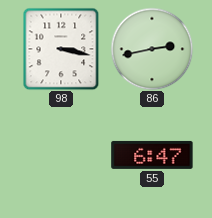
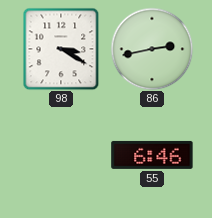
98: 3:17 -> 3:20 (61, 49)
55: 6:47 -> 6:46 (152, 155)
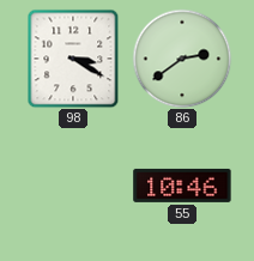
86: 2:43 -> 2:39 (182, 59)
55: 6:46 -> 10:46 (182, 186)
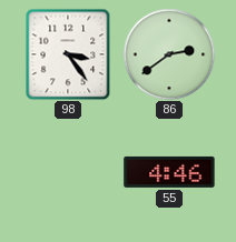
98: 3:20 -> 3:24 (68, 54)
55: 10:46 -> 4:46 (169, 172)
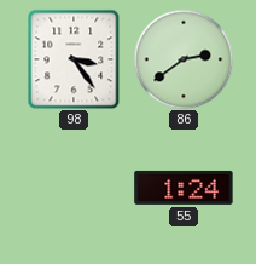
55: 4:46 -> 1:24 (184, 188)
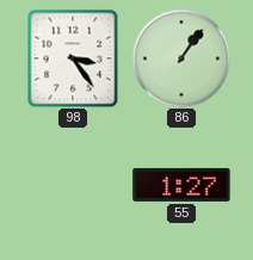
86: 2:39 -> 1:06 (181, 58)
55: 1:24 -> 1:27 (181, 185)
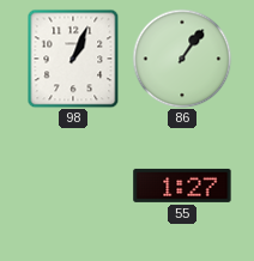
98: 3:24 -> 1:04 (73, 59)
